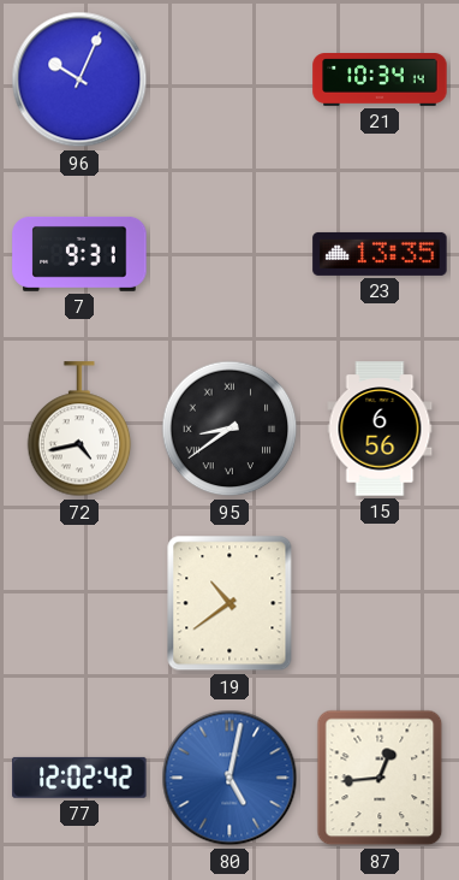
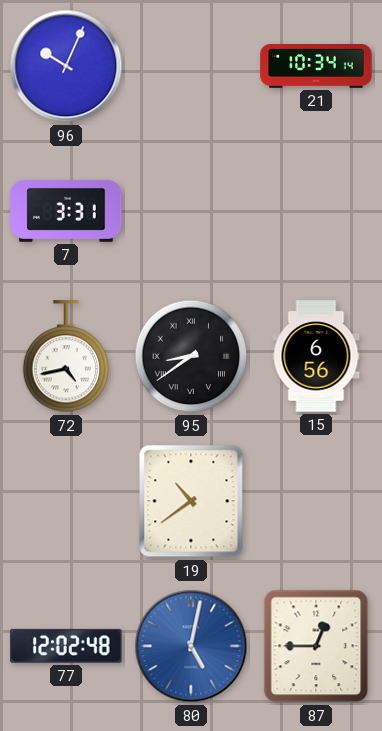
7: 9:31 -> 3:31 (66, 211)
23: 13:35 -> none (380, 254)
77: 12:02:42 -> 12:02:48 (66, 646)
87: 12:44 -> 12:45 (316, 646)
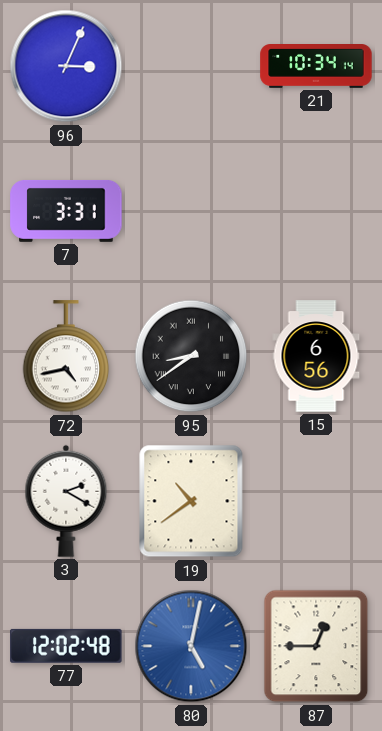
96: 10:04 -> 3:04 (66, 66)
3: none -> 2:20 (66, 501)
